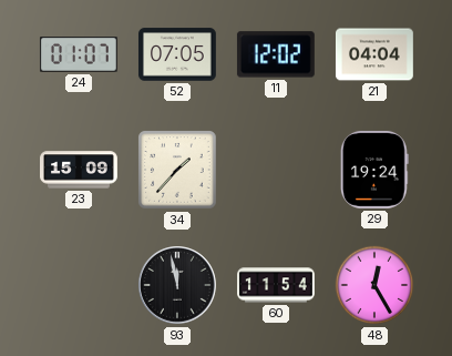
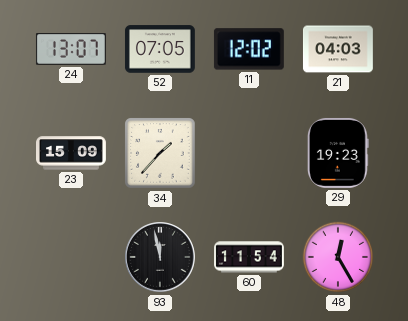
24: 01:07 -> 13:07 (71, 50)
21: 04:04 -> 04:03 (338, 49)
29: 19:24 -> 19:23 (338, 153)
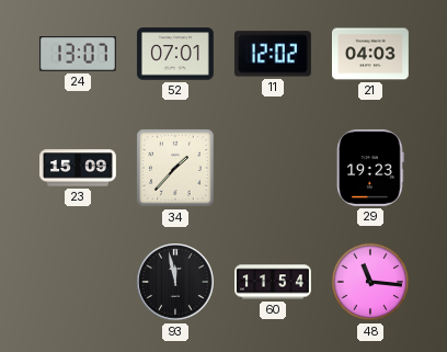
52: 07:05 -> 07:01 (175, 54)
48: 12:25 -> 11:16 (370, 282)
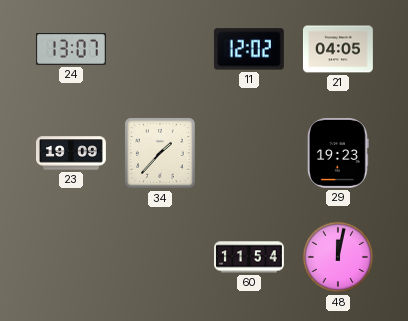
52: 07:01 -> none (175, 54)
21: 04:03 -> 04:05 (338, 49)
23: 15:09 -> 19:09 (72, 153)
93: 11:58 -> none (175, 282)
48: 11:16 -> 12:02 (338, 257)
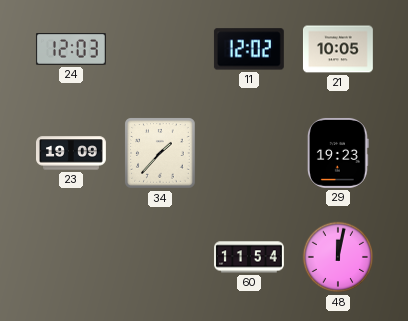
24: 13:07 -> 12:03 (71, 50)
21: 04:05 -> 10:05 (338, 49)
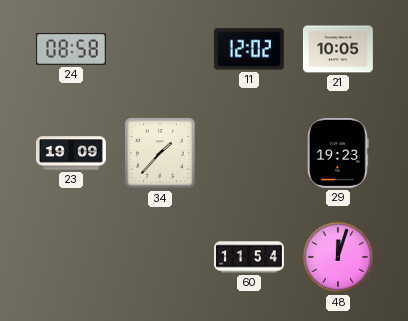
24: 12:03 -> 08:58 (71, 50)
48: 12:02 -> 12:03 (338, 257)
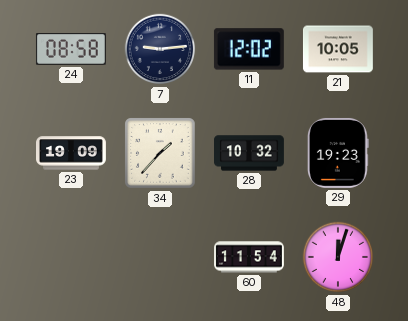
7: none -> 9:14 (160, 49)
28: none -> 10:32 (250, 153)
